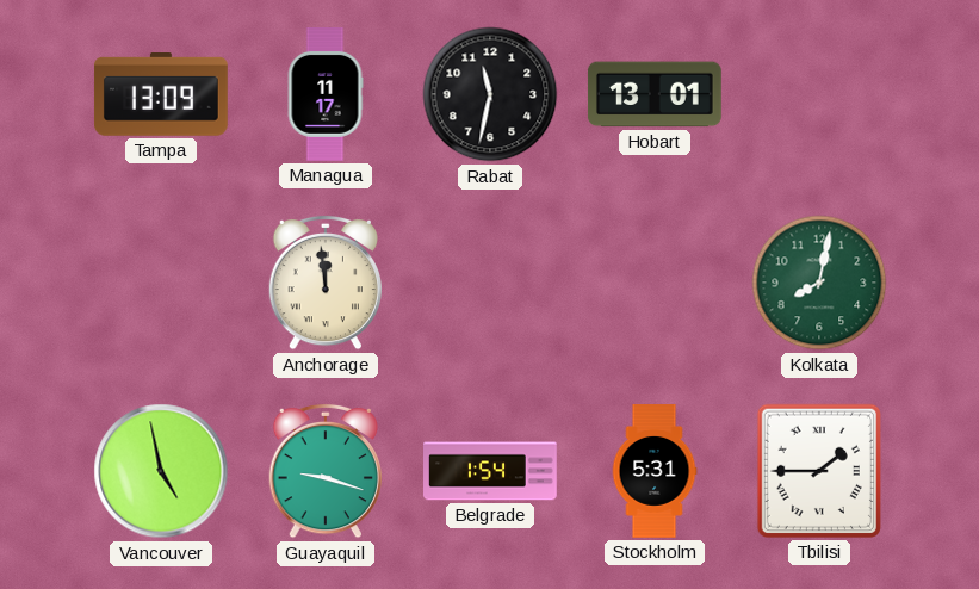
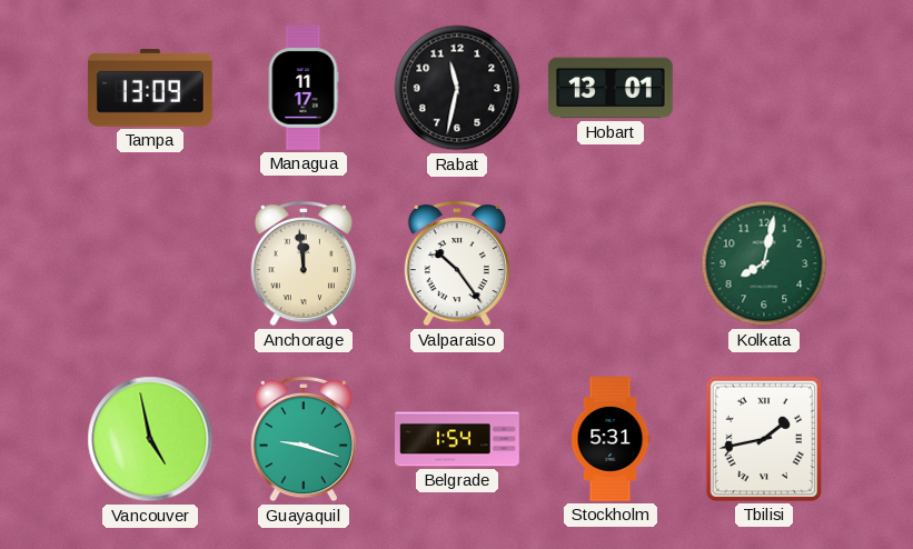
Valparaiso: none -> 10:24 (456, 263)
Tbilisi: 1:45 -> 1:43 (764, 439)
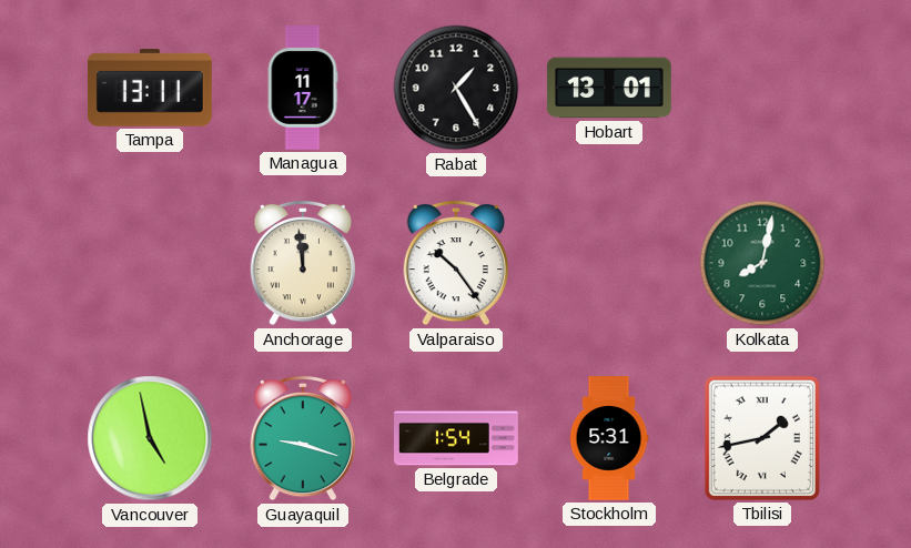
Tampa: 13:09 -> 13:11 (150, 89)
Rabat: 11:32 -> 1:25 (456, 88)
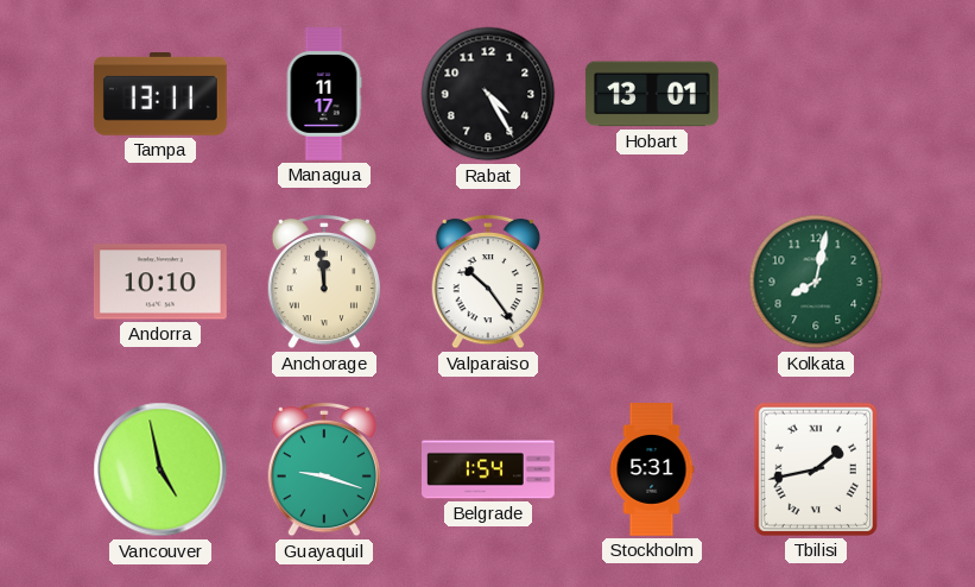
Rabat: 1:25 -> 4:25 (488, 94)
Andorra: none -> 10:10 (160, 282)
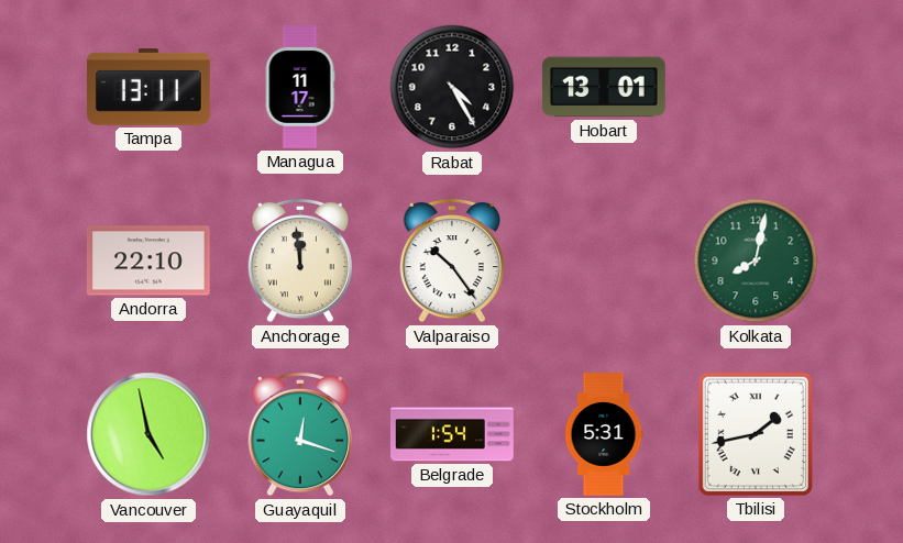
Andorra: 10:10 -> 22:10 (148, 261)
Guayaquil: 9:18 -> 12:18 (299, 434)
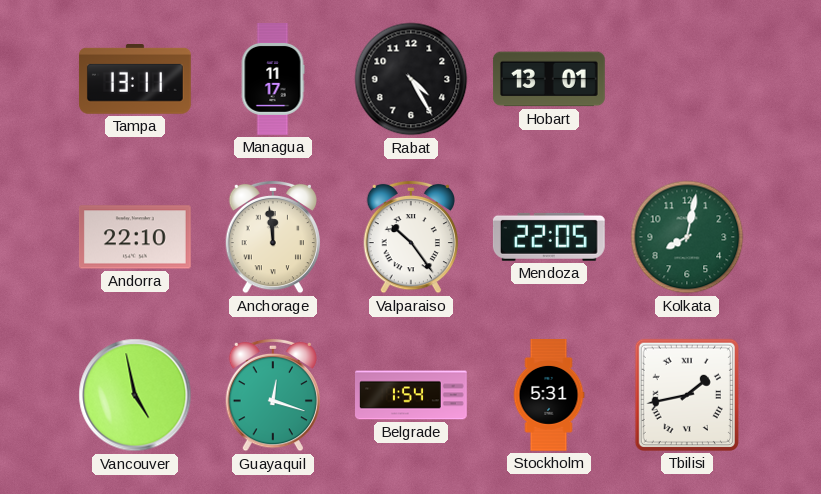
Mendoza: none -> 22:05 (549, 237)
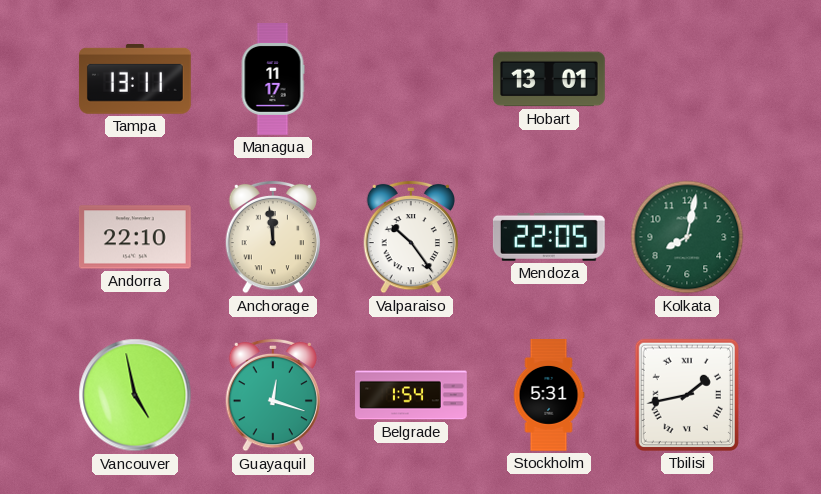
Rabat: 4:25 -> none (411, 79)
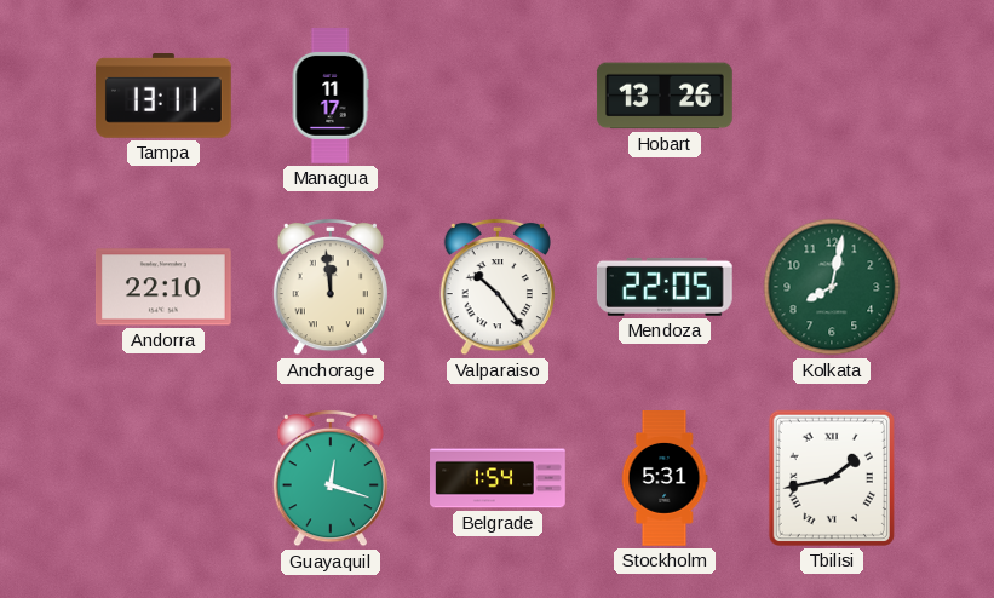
Hobart: 13:01 -> 13:26 (665, 96)
Vancouver: 4:58 -> none (135, 395)
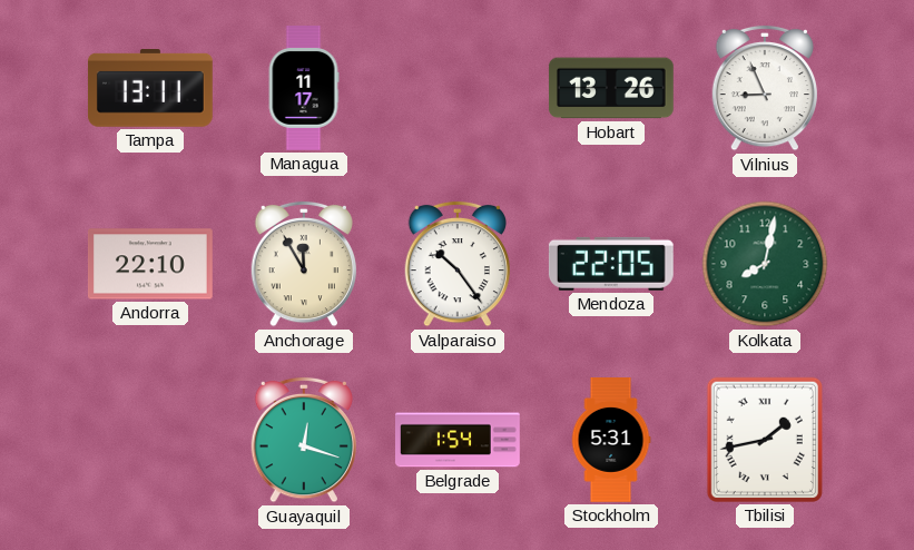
Vilnius: none -> 8:56 (764, 88)
Anchorage: 11:59 -> 11:55 (303, 264)
